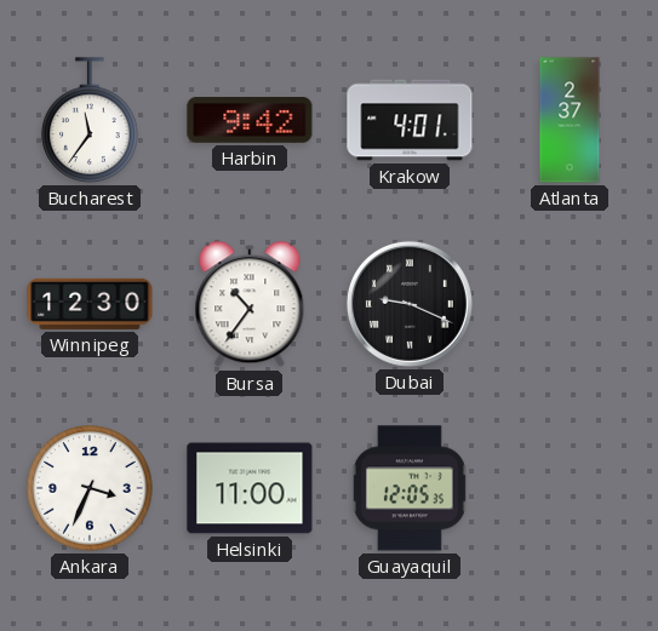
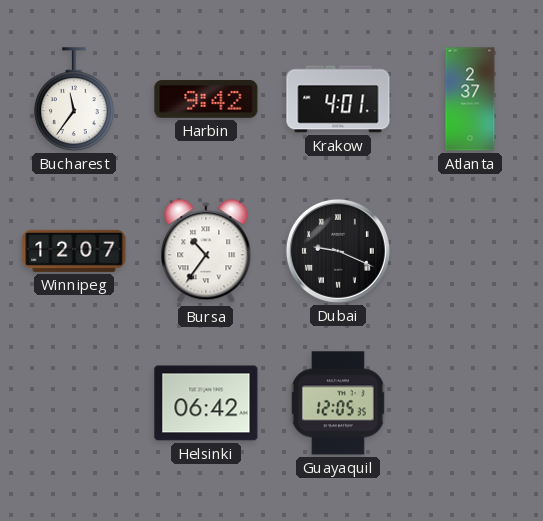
Winnipeg: 12:30 -> 12:07 (74, 251)
Ankara: 3:34 -> none (90, 488)
Helsinki: 11:00 -> 06:42 (206, 403)
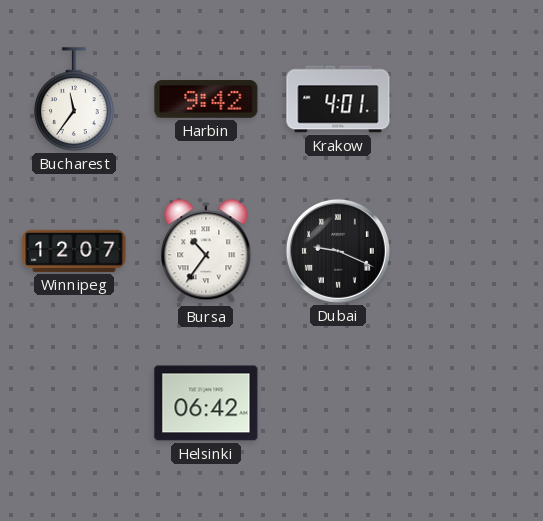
Atlanta: 2:37 -> none (470, 99)
Guayaquil: 12:05 -> none (338, 403)
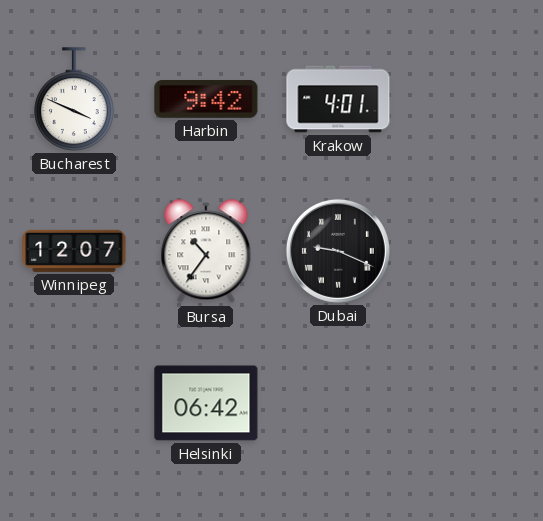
Bucharest: 11:36 -> 3:49 (74, 99)
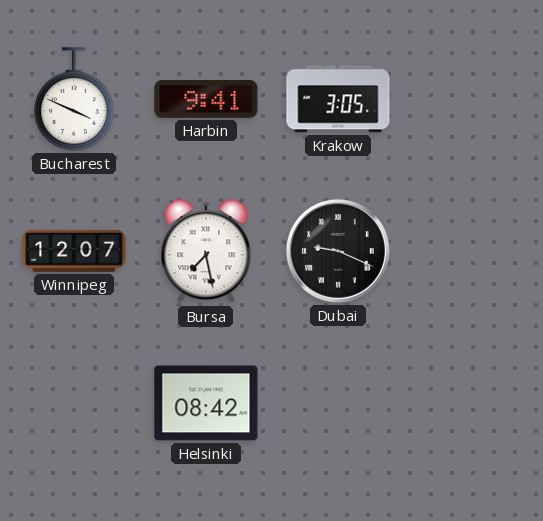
Harbin: 9:42 -> 9:41 (206, 100)
Krakow: 4:01 -> 3:05 (338, 99)
Bursa: 10:36 -> 7:28 (206, 252)
Helsinki: 06:42 -> 08:42 (206, 403)
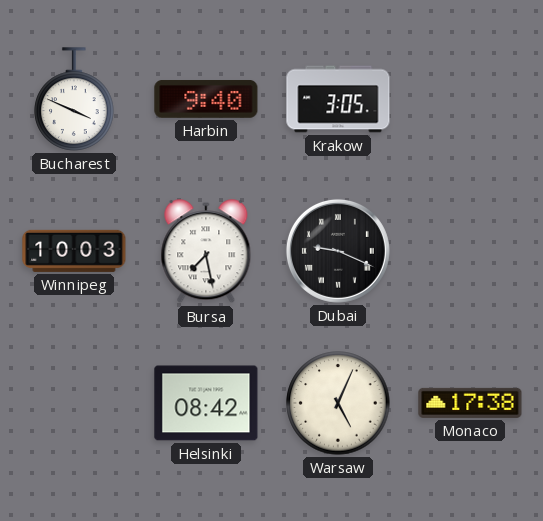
Harbin: 9:41 -> 9:40 (206, 100)
Winnipeg: 12:07 -> 10:03 (74, 251)
Warsaw: none -> 5:04 (338, 403)
Monaco: none -> 17:38 (470, 403)
